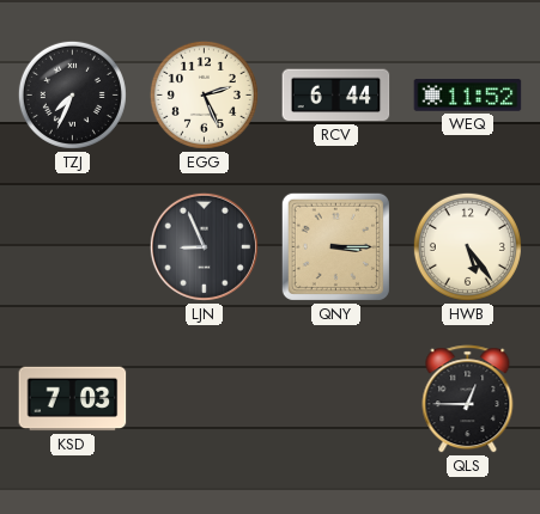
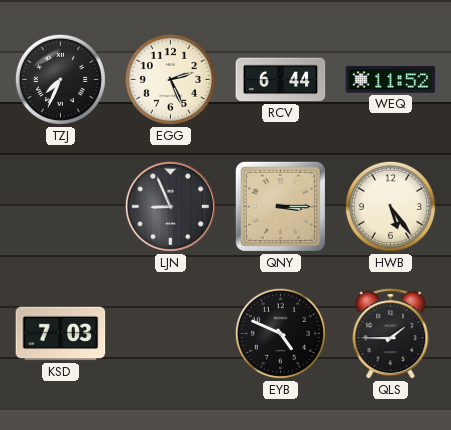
EYB: none -> 4:49 (280, 333)
QLS: 12:45 -> 1:45 (391, 334)
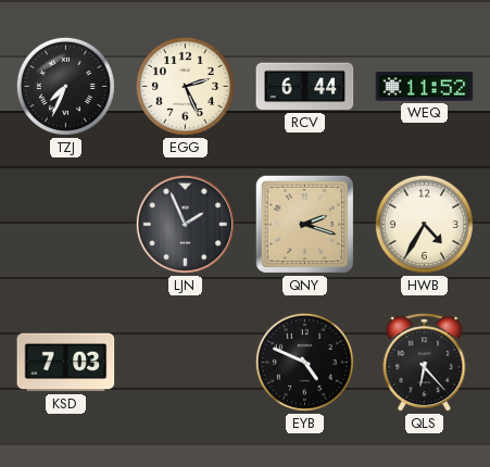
LJN: 8:56 -> 1:56 (185, 224)
QNY: 3:15 -> 2:18 (304, 224)
HWB: 5:24 -> 4:35 (424, 224)
QLS: 1:45 -> 6:23 (425, 363)
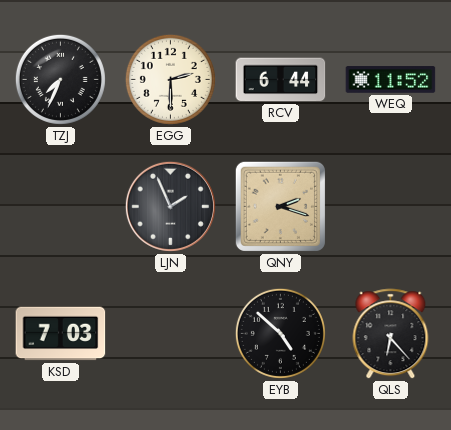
EGG: 2:26 -> 2:30 (170, 79)
HWB: 4:35 -> none (424, 224)
EYB: 4:49 -> 4:52 (280, 333)
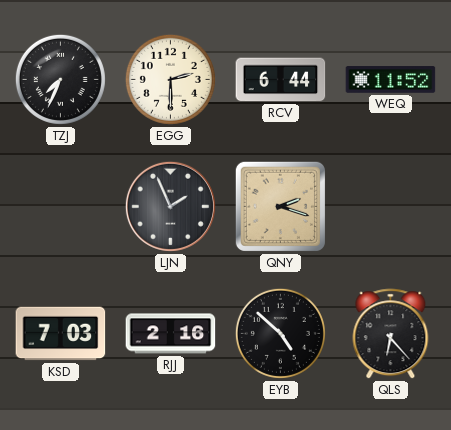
RJJ: none -> 2:16 (171, 334)
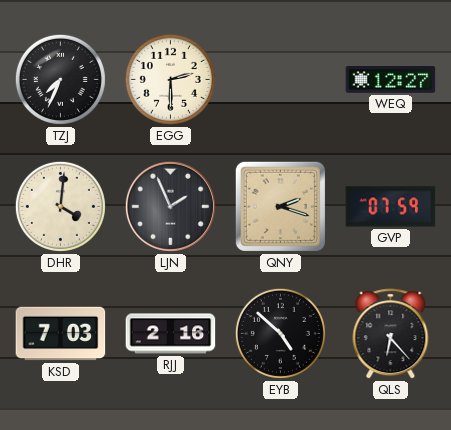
RCV: 6:44 -> none (281, 80)
WEQ: 11:52 -> 12:27 (391, 80)
DHR: none -> 4:01 (60, 206)
GVP: none -> 07:59 (391, 207)
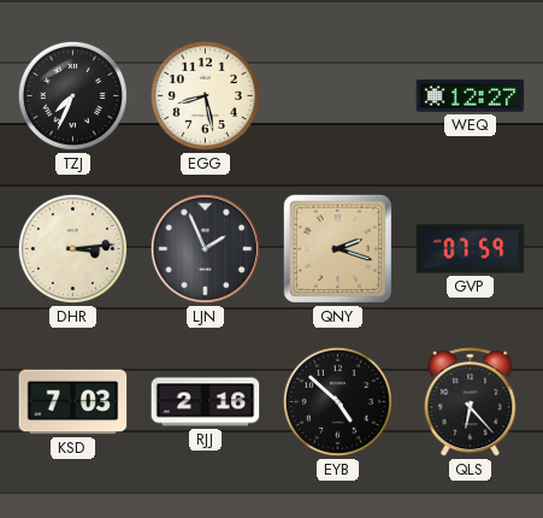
EGG: 2:30 -> 8:28 (205, 95)
DHR: 4:01 -> 3:14 (72, 248)
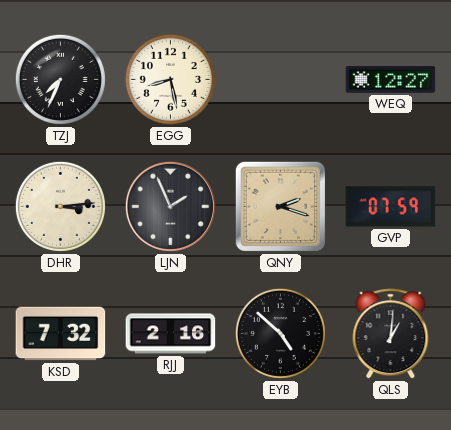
KSD: 7:03 -> 7:32 (61, 334)
QLS: 6:23 -> 1:01 (391, 334)
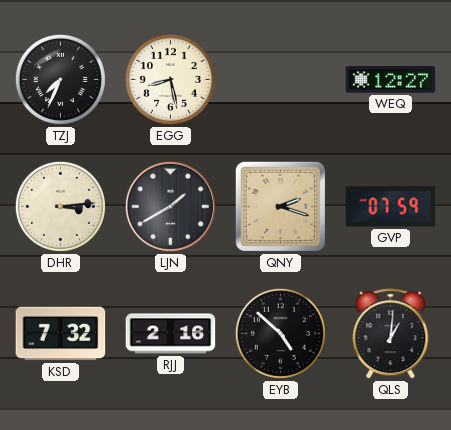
LJN: 1:56 -> 1:40 (170, 206)
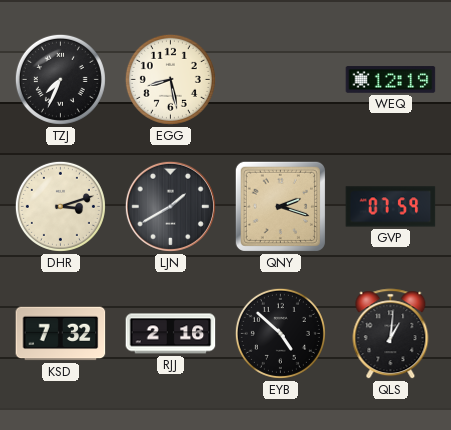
WEQ: 12:27 -> 12:19 (391, 80)
DHR: 3:14 -> 3:12 (60, 206)
